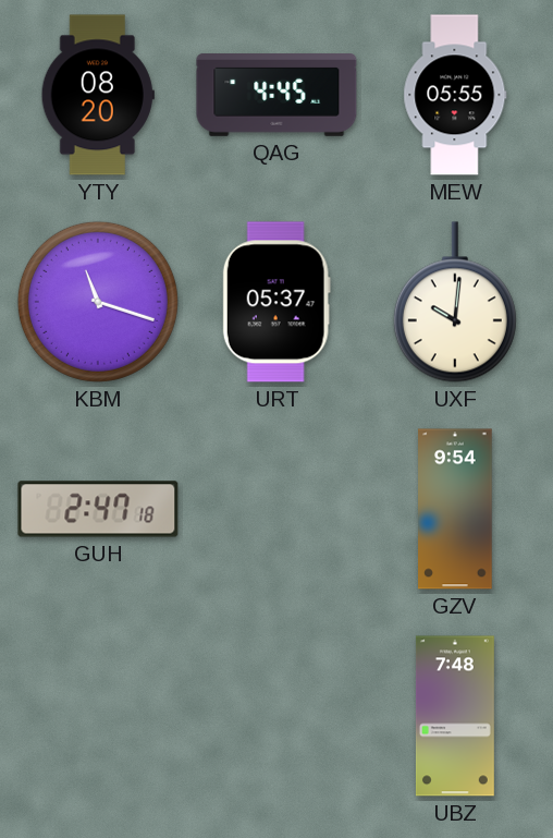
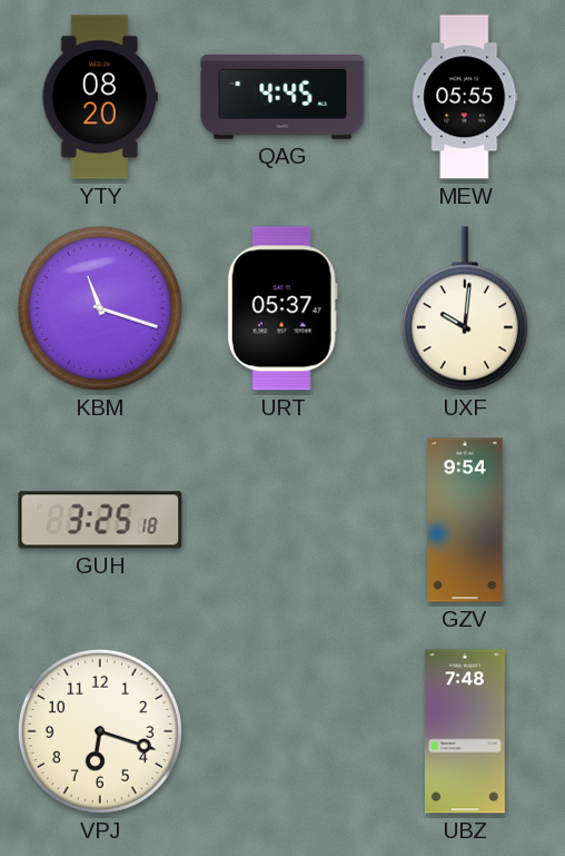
GUH: 2:47 -> 3:25 (100, 520)
VPJ: none -> 6:18 (100, 731)
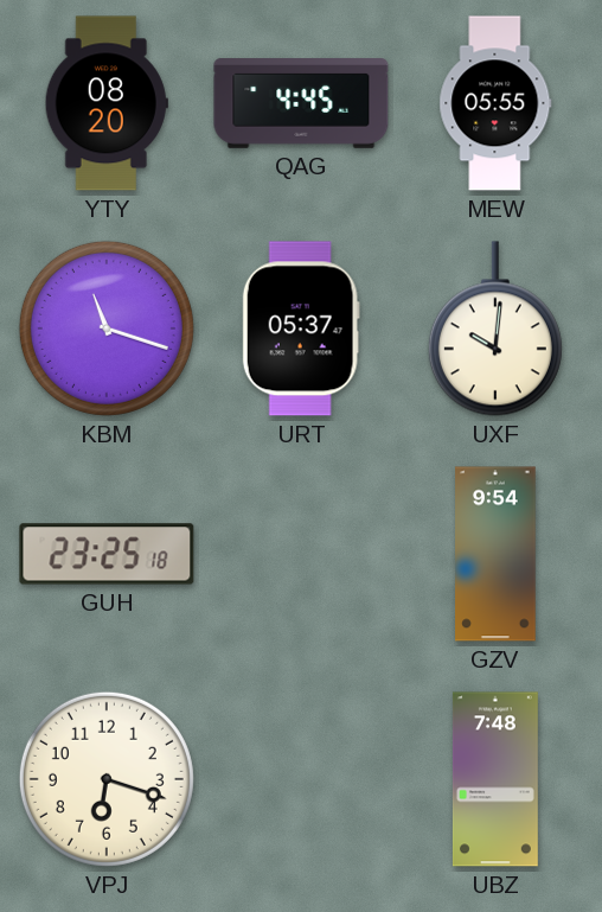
GUH: 3:25 -> 23:25 (107, 554)
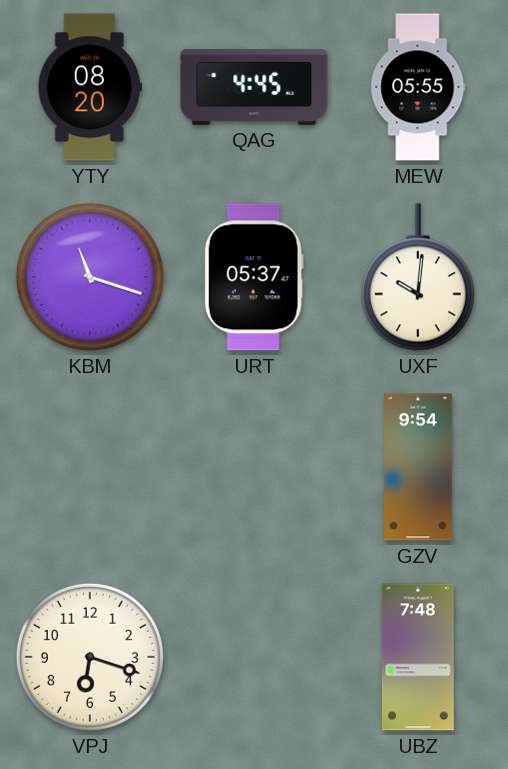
GUH: 23:25 -> none (107, 554)
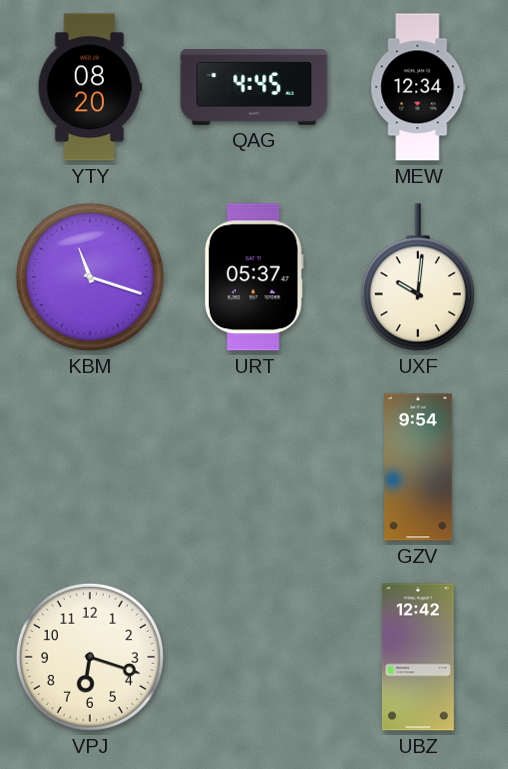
MEW: 05:55 -> 12:34 (418, 87)
UBZ: 7:48 -> 12:42 (418, 657)
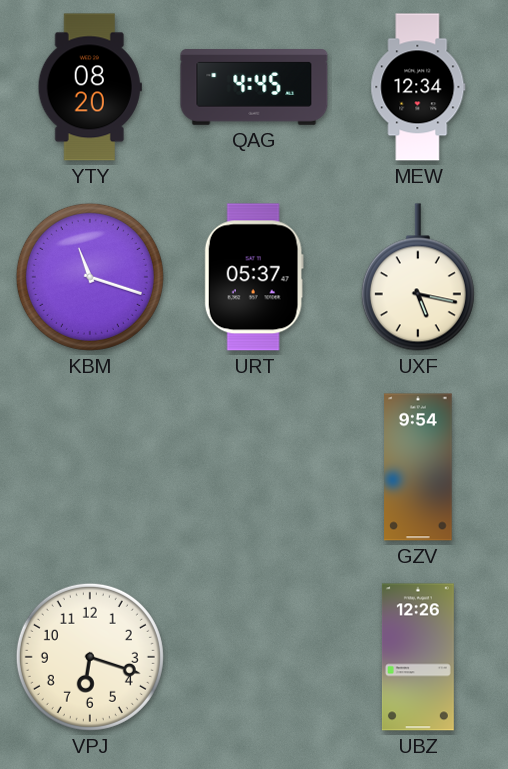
UXF: 10:01 -> 5:17 (418, 277)
UBZ: 12:42 -> 12:26 (418, 657)
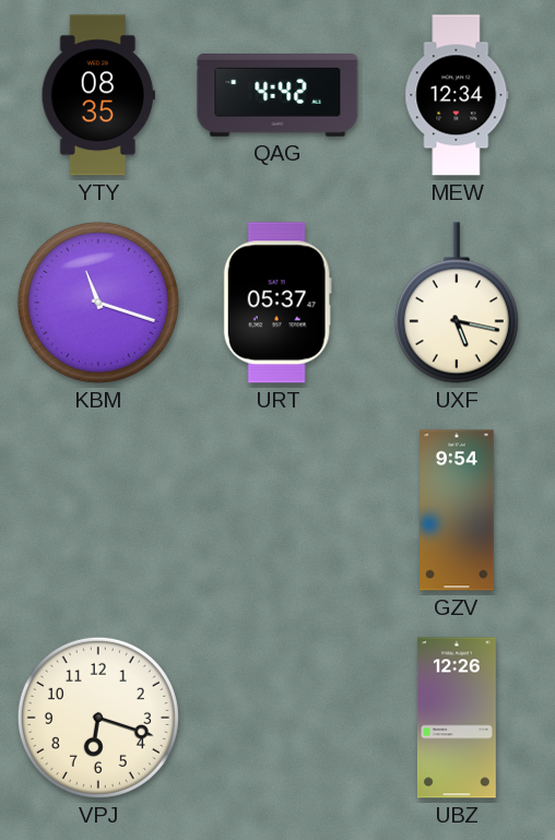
YTY: 08:20 -> 08:35 (98, 95)
QAG: 4:45 -> 4:42 (277, 96)
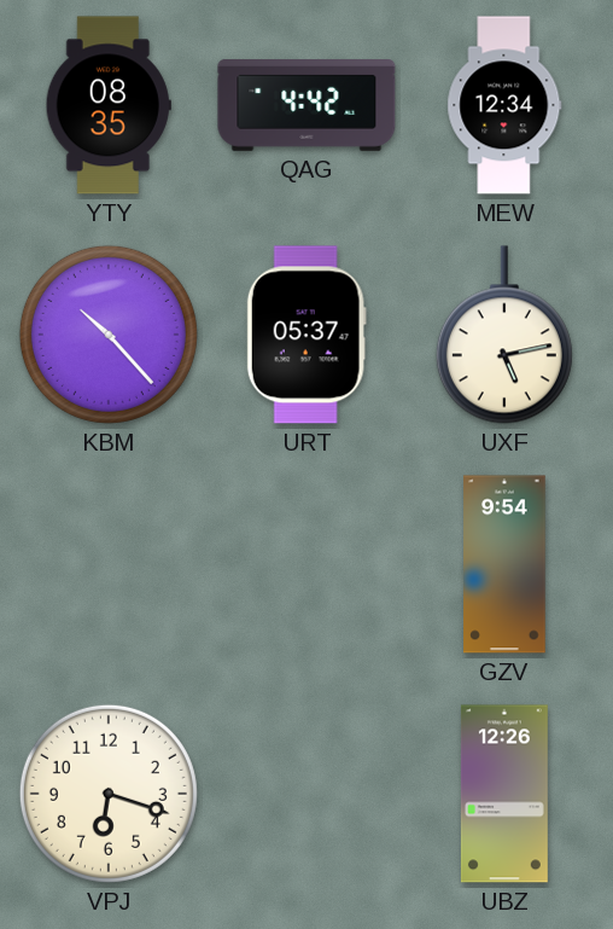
KBM: 11:18 -> 10:23 (109, 335)
UXF: 5:17 -> 5:13 (504, 335)
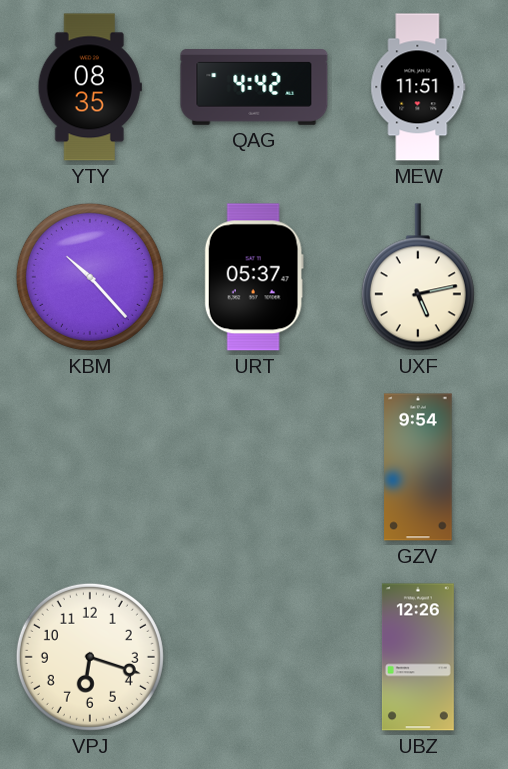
MEW: 12:34 -> 11:51 (418, 87)
